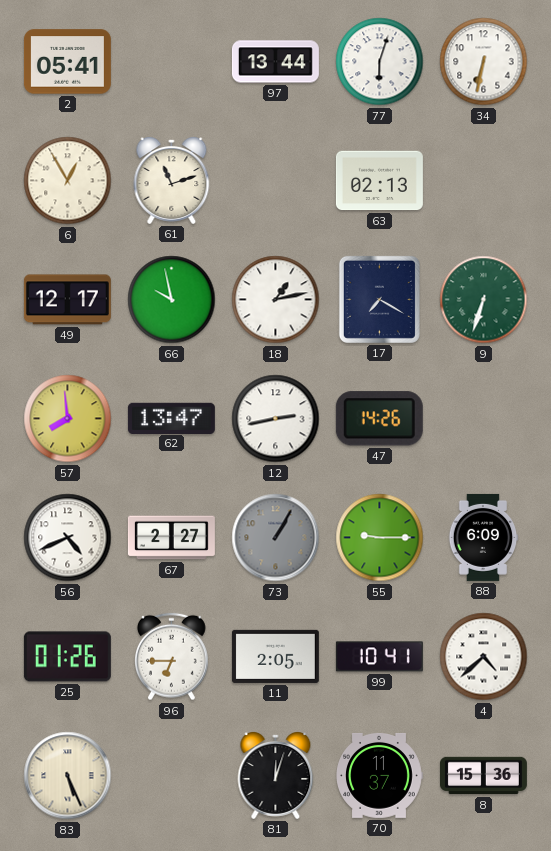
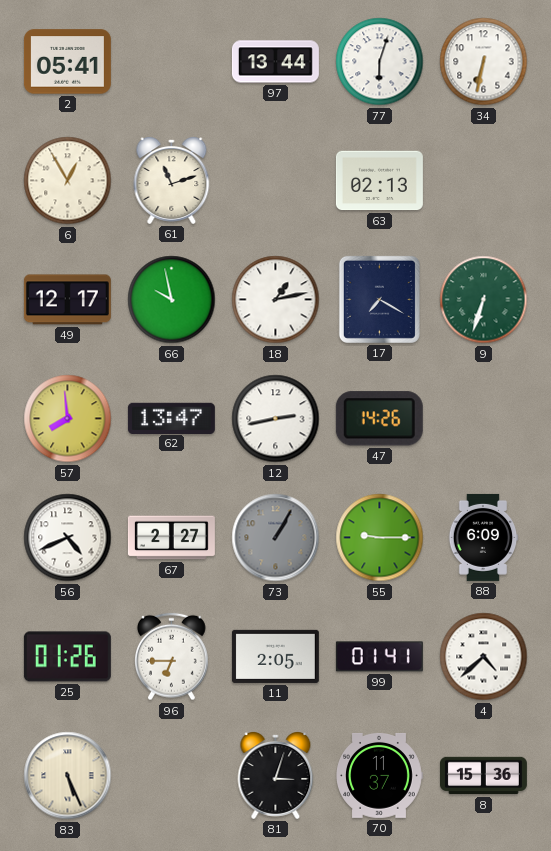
99: 10:41 -> 01:41 (379, 657)
81: 12:03 -> 3:03 (276, 776)
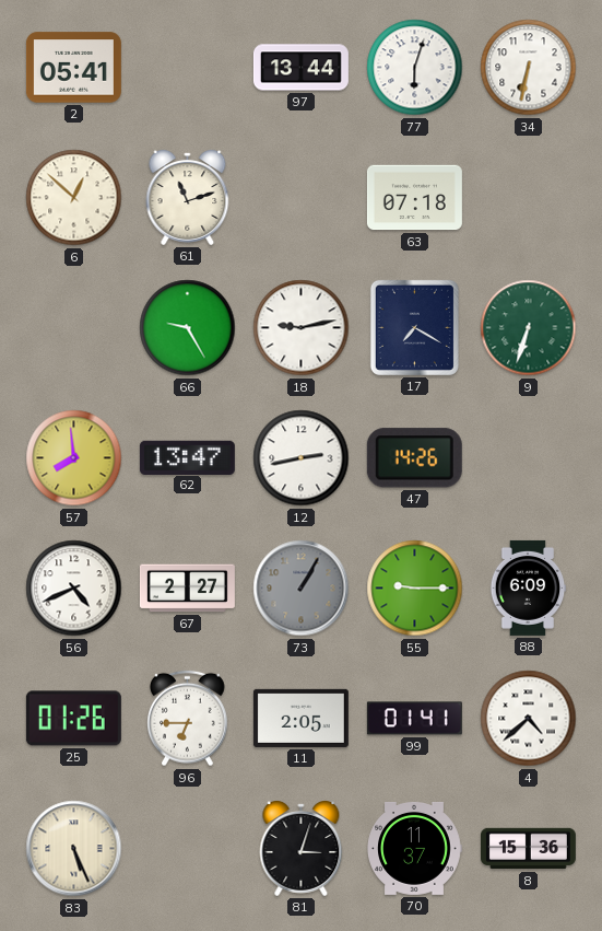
6: 12:55 -> 12:52 (74, 198)
63: 02:13 -> 07:18 (414, 198)
49: 12:17 -> none (67, 300)
66: 9:58 -> 9:25 (188, 328)
18: 1:13 -> 9:13 (302, 328)
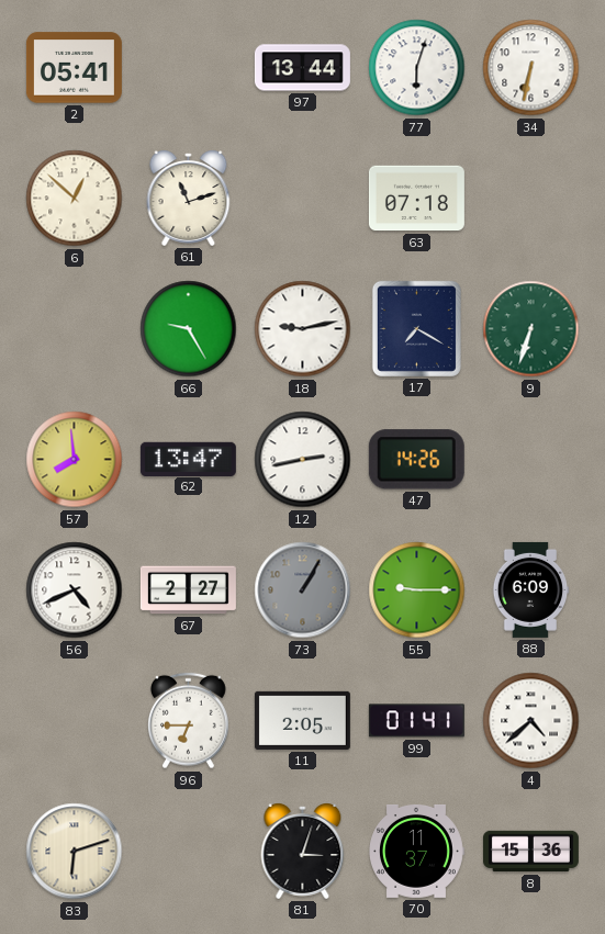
25: 01:26 -> none (73, 719)
83: 5:26 -> 6:12 (75, 852)
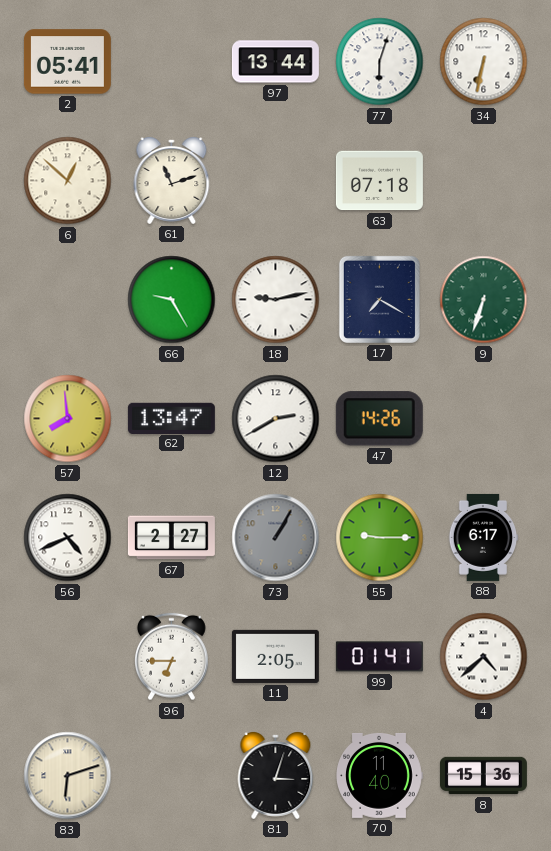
12: 2:43 -> 2:40 (276, 419)
88: 6:09 -> 6:17 (483, 537)
70: 11:37 -> 11:40 (379, 775)
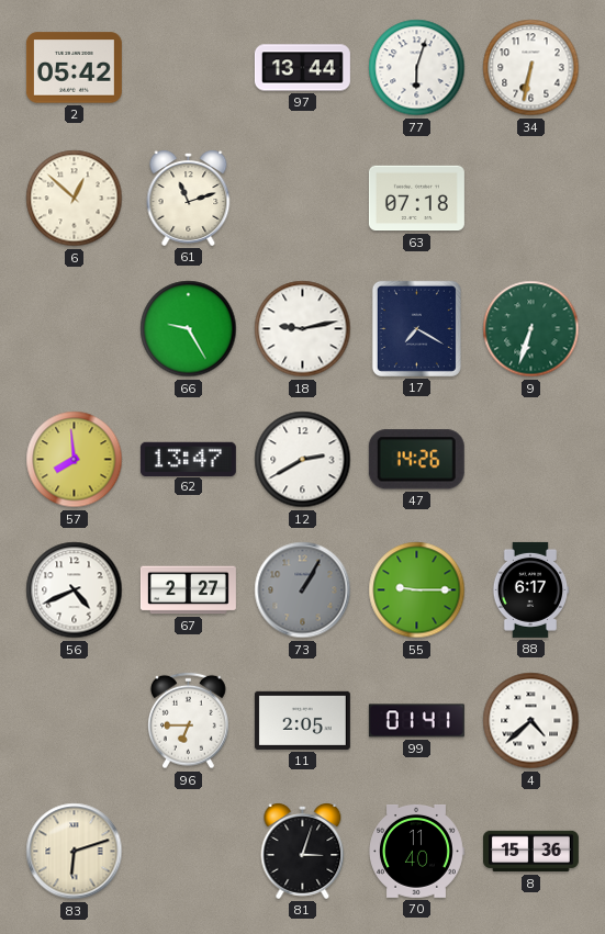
2: 05:41 -> 05:42 (74, 68)
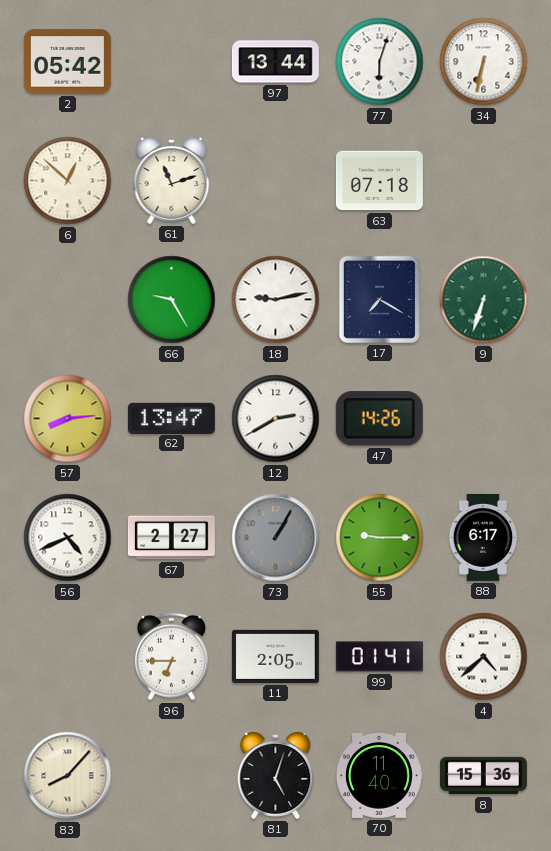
57: 7:59 -> 8:14 (68, 419)
83: 6:12 -> 8:07 (68, 776)
81: 3:03 -> 5:03 (276, 776)
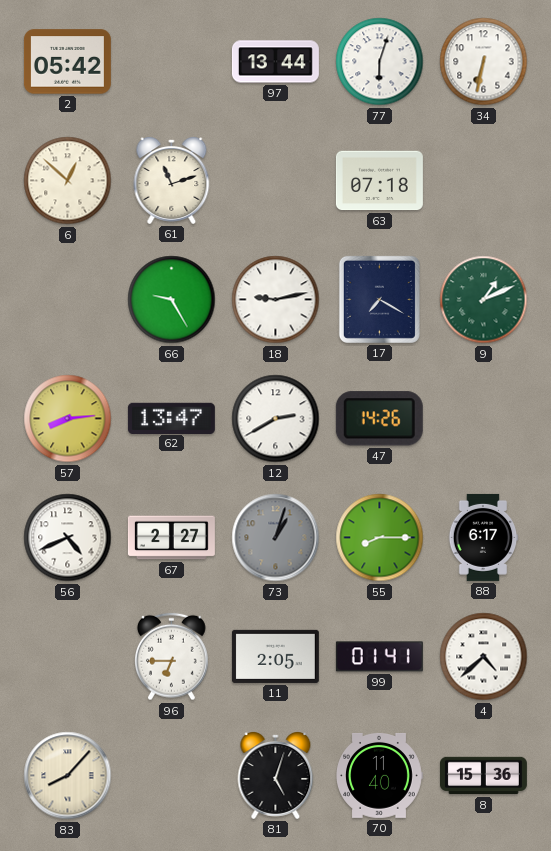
9: 6:33 -> 1:11 (484, 300)
73: 1:05 -> 1:03 (276, 538)
55: 9:15 -> 8:15 (380, 538)
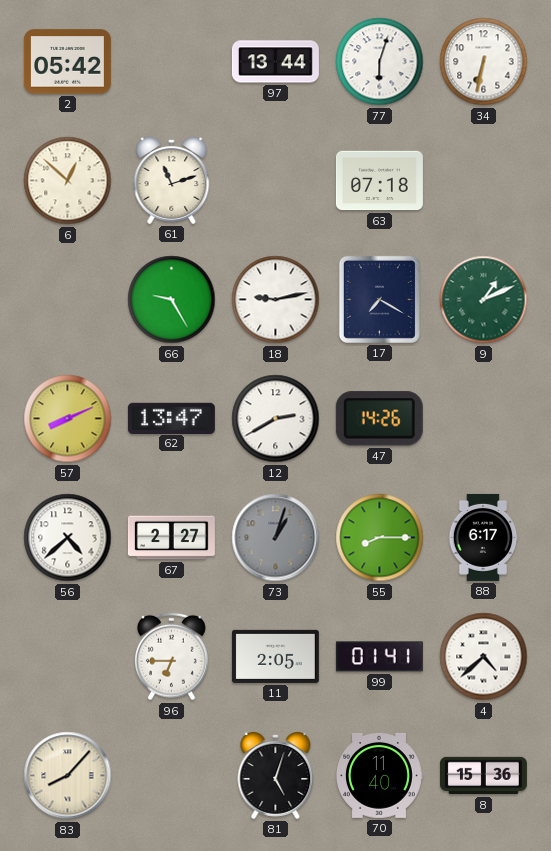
57: 8:14 -> 8:11 (68, 419)
56: 4:41 -> 4:38 (68, 538)
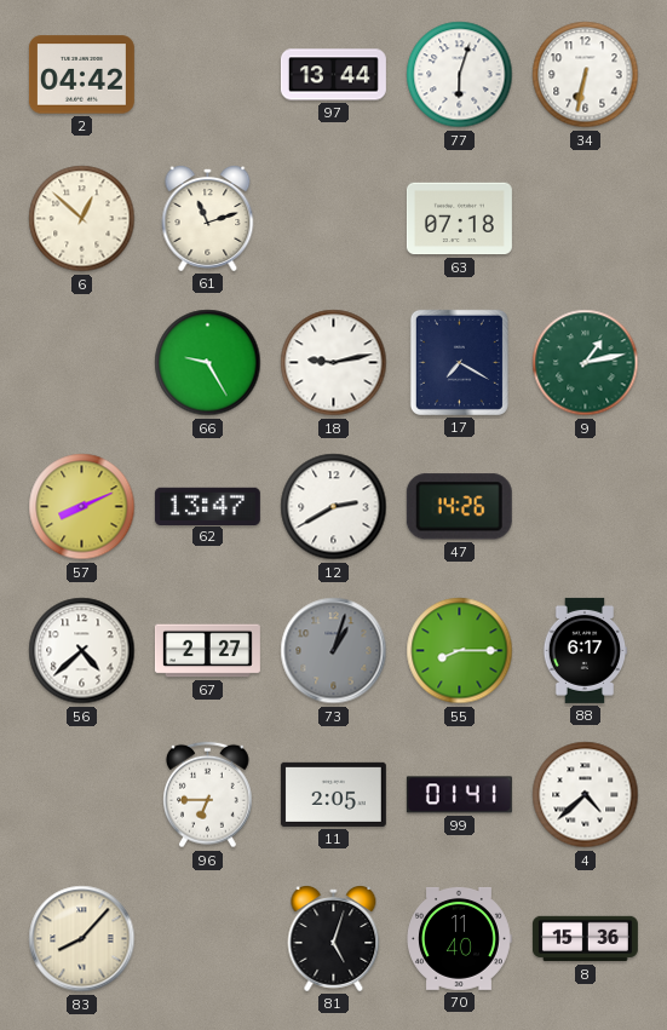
2: 05:42 -> 04:42 (81, 75)
9: 1:11 -> 1:13 (586, 363)
